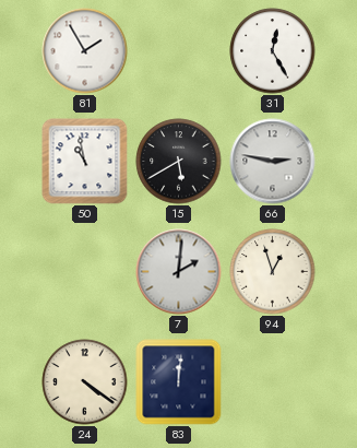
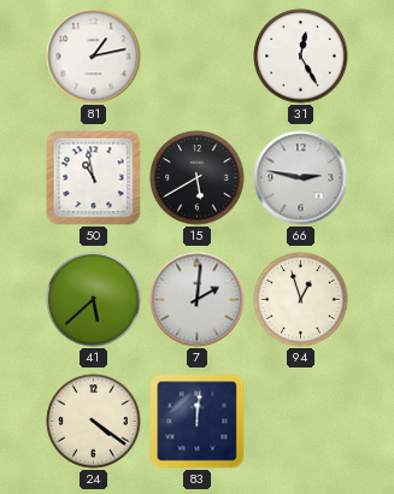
81: 1:55 -> 1:13 (94, 57)
41: none -> 5:38 (94, 300)
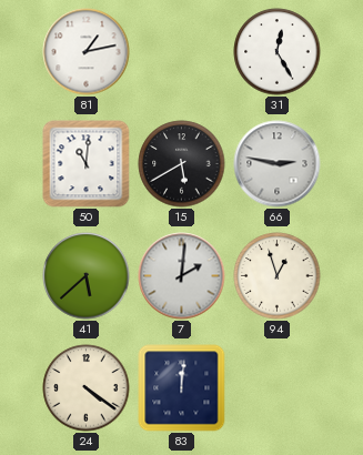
50: 10:58 -> 11:01 (87, 164)
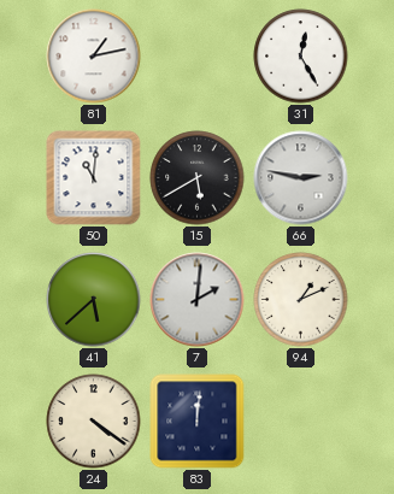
94: 12:57 -> 1:11 (301, 300)
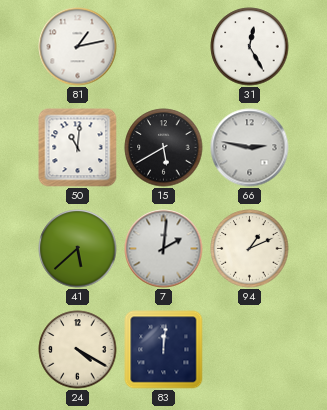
24: 4:21 -> 4:20 (78, 350)
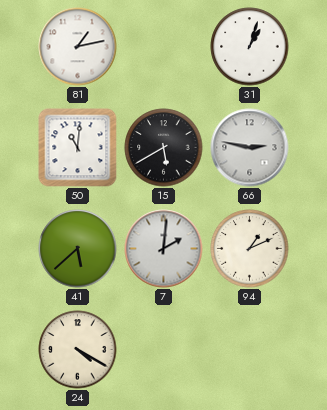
31: 12:25 -> 1:03 (250, 47)
83: 12:01 -> none (164, 350)
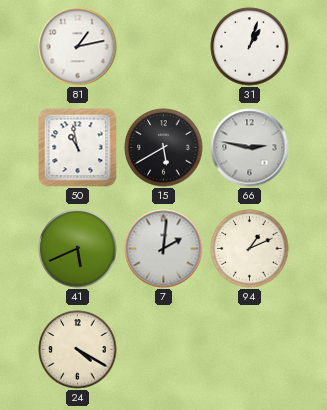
50: 11:01 -> 10:58 (78, 148)
41: 5:38 -> 5:41 (78, 249)
